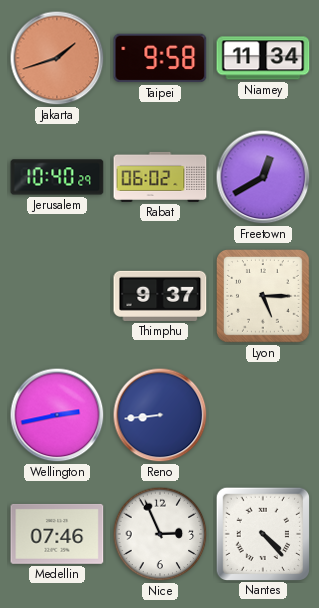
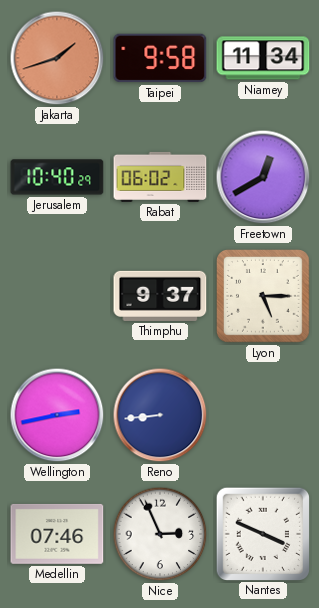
Nantes: 4:23 -> 3:49 (262, 533)
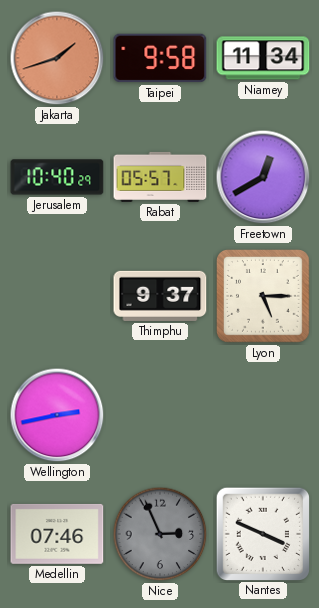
Rabat: 06:02 -> 05:57 (160, 177)
Reno: 8:44 -> none (160, 415)
Nice dial: white -> grey (160, 534)
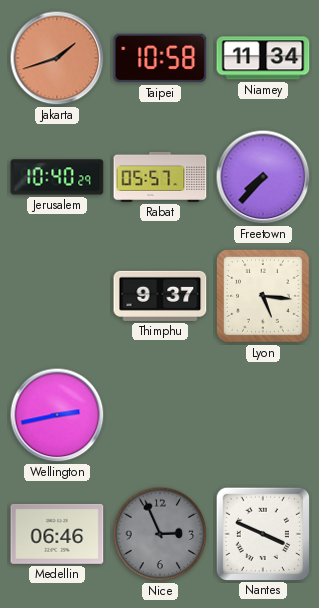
Taipei: 9:58 -> 10:58 (160, 58)
Freetown: 12:40 -> 7:37 (263, 177)
Lyon: 5:15 -> 5:16 (264, 297)
Medellin: 07:46 -> 06:46 (57, 534)
